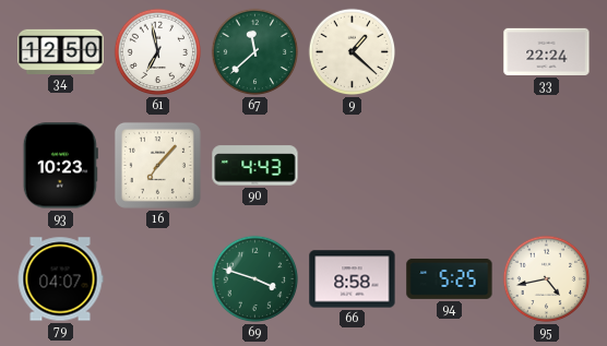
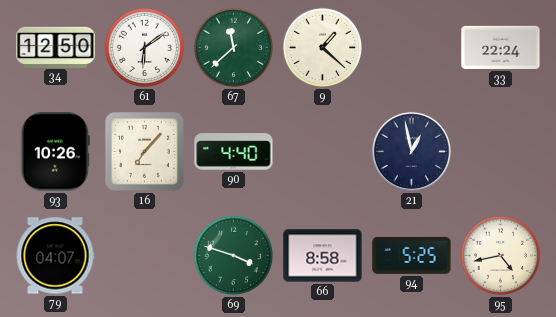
61: 6:58 -> 6:09 (145, 48)
93: 10:23 -> 10:26 (55, 152)
90: 4:43 -> 4:40 (234, 152)
21: none -> 12:58 (411, 151)
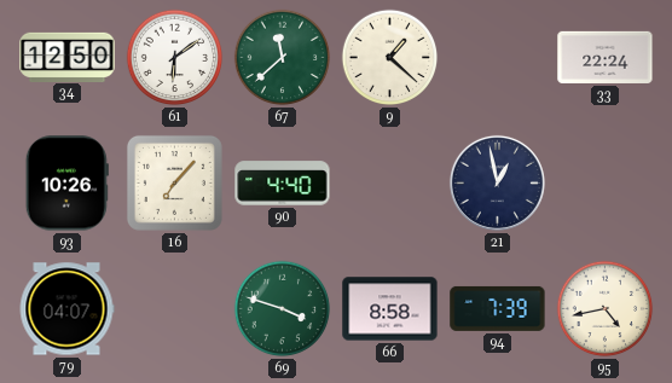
94: 5:25 -> 7:39 (498, 308)
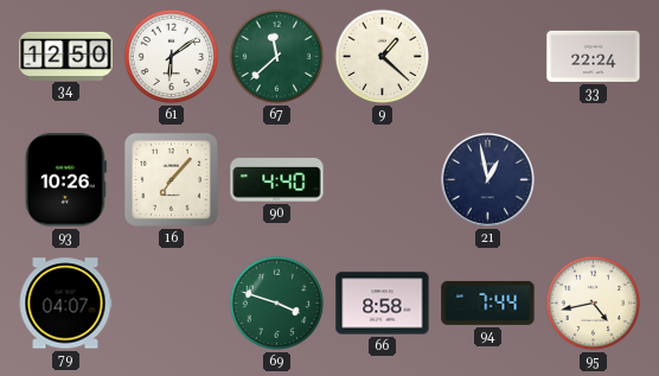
94: 7:39 -> 7:44 (488, 302)
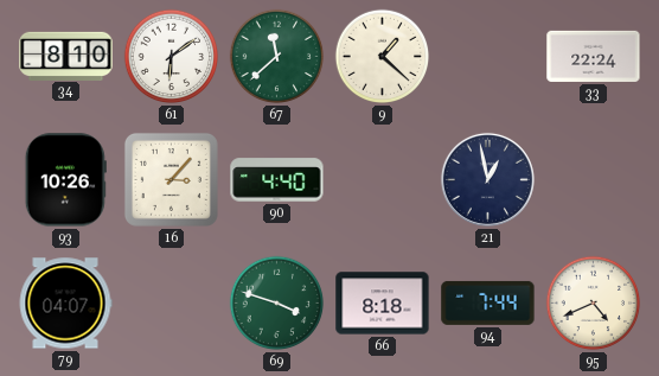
34: 12:50 -> 8:10 (66, 56)
16: 7:07 -> 3:07 (171, 179)
66: 8:58 -> 8:18 (383, 304)
95: 4:43 -> 4:41 (594, 304)
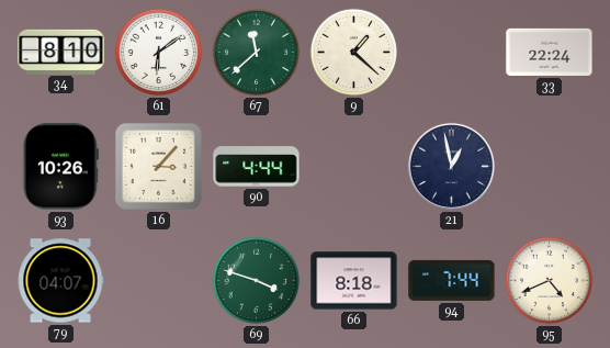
90: 4:40 -> 4:44 (257, 167)
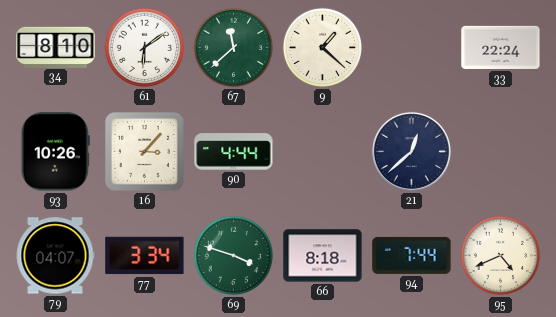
21: 12:58 -> 12:38 (411, 151)
77: none -> 3:34 (145, 256)
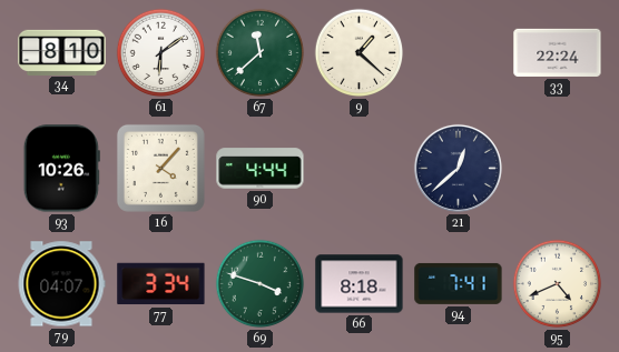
16: 3:07 -> 4:07 (160, 168)
94: 7:44 -> 7:41 (459, 283)
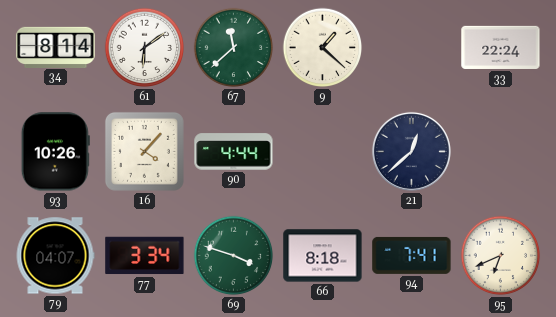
34: 8:10 -> 8:14 (56, 47)
95: 4:41 -> 6:41 (501, 256)
